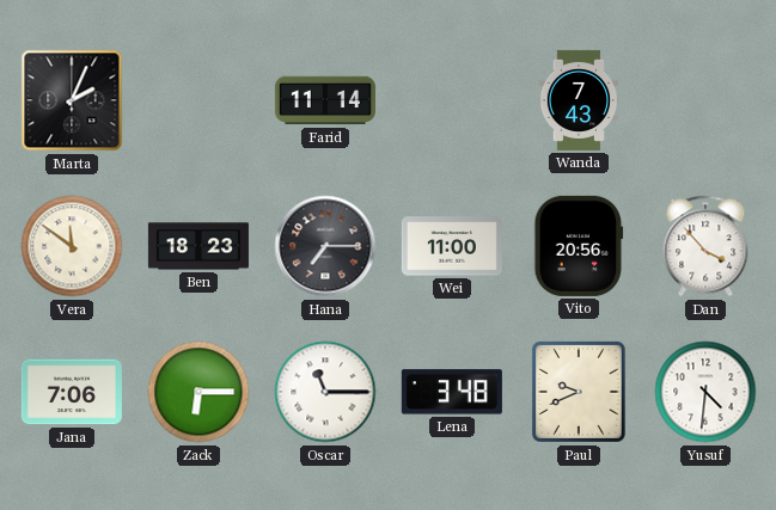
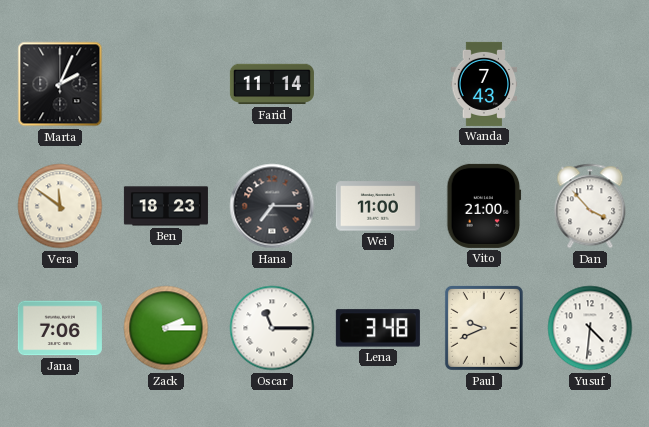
Vito: 20:56 -> 21:00 (484, 206)
Zack: 6:15 -> 2:15 (166, 328)
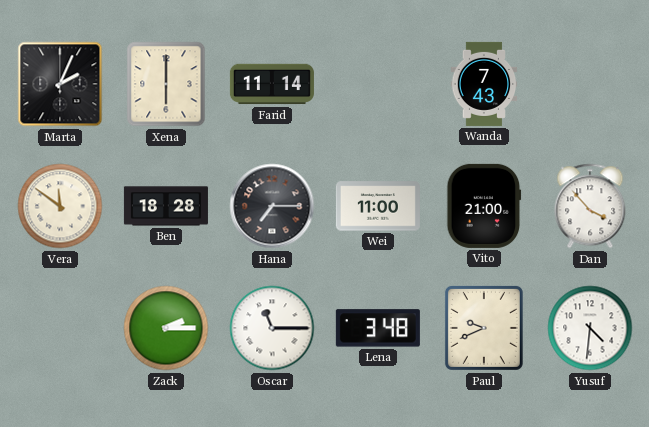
Xena: none -> 6:00 (166, 84)
Ben: 18:23 -> 18:28 (166, 206)
Jana: 7:06 -> none (60, 328)
